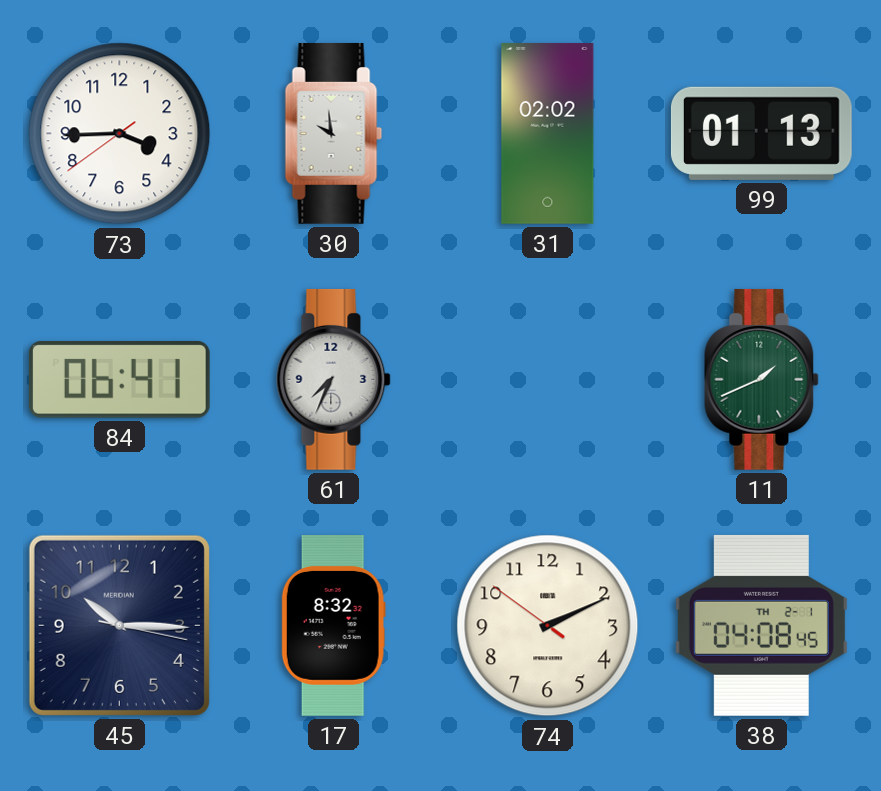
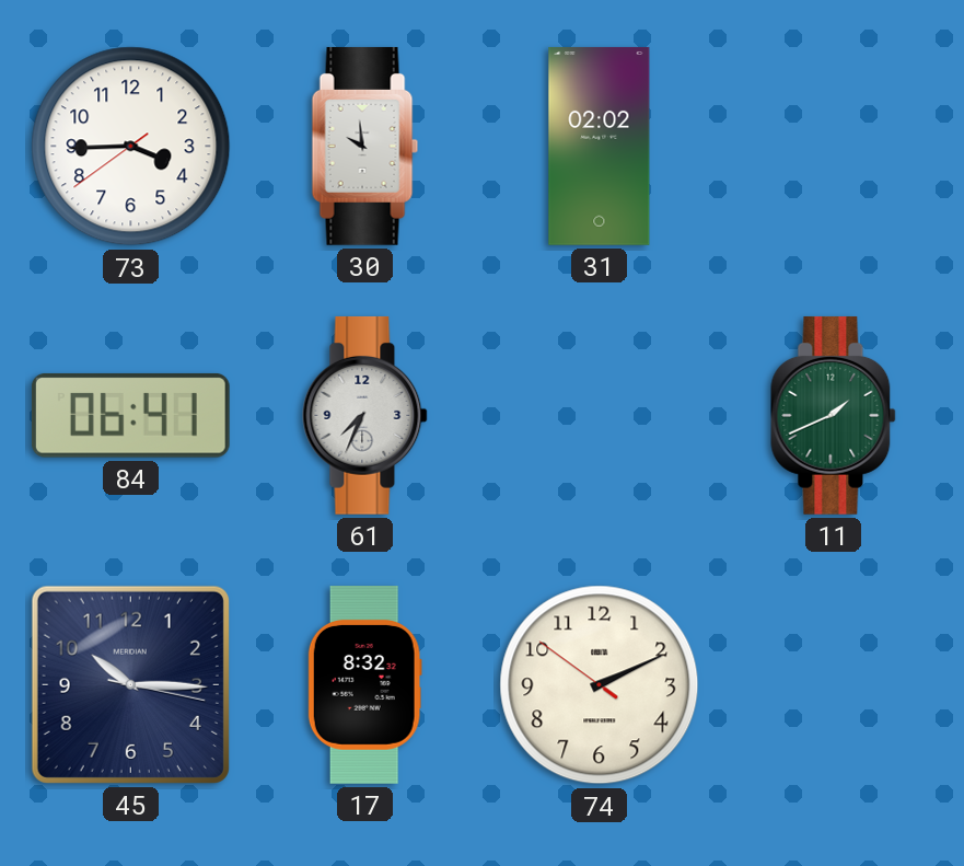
99: 01:13 -> none (761, 133)
38: 04:08 -> none (761, 625)
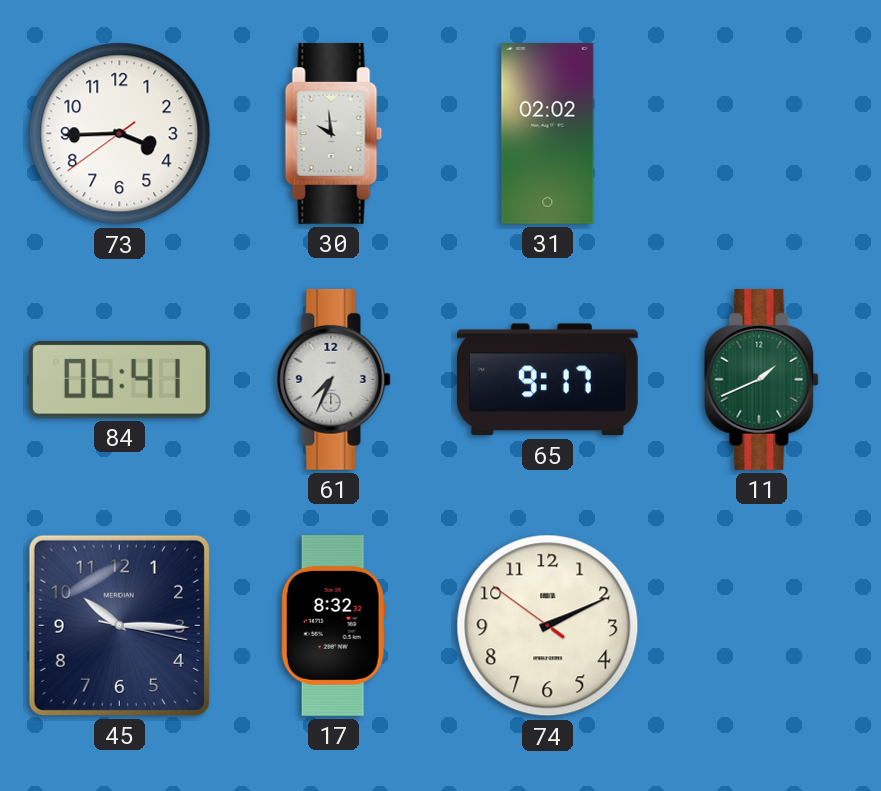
65: none -> 9:17 (547, 380)
